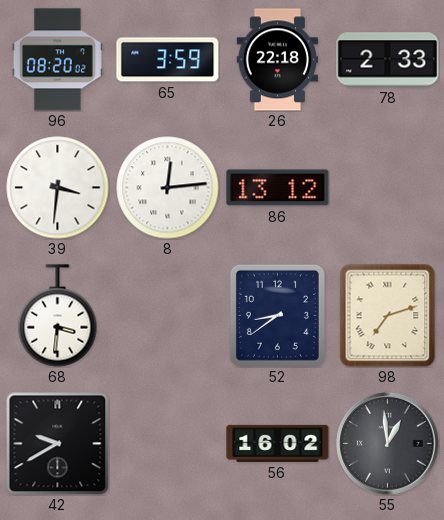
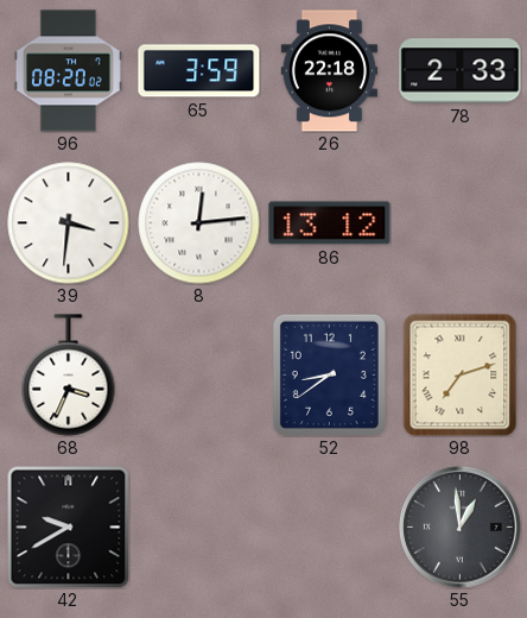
68: 3:31 -> 3:34 (69, 376)
56: 16:02 -> none (278, 443)
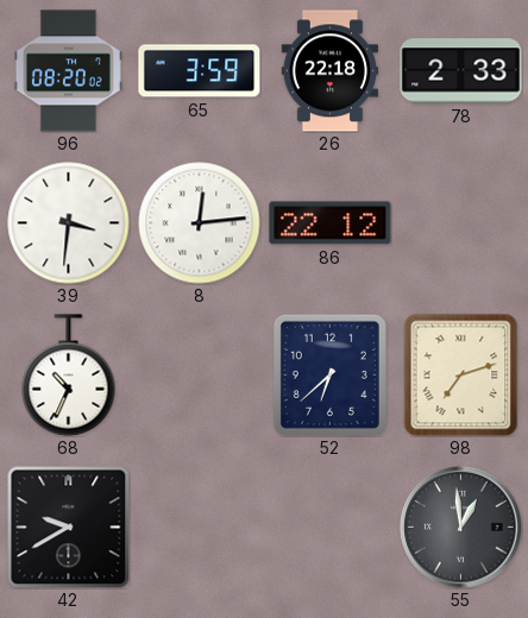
86: 13:12 -> 22:12 (331, 223)
68: 3:34 -> 10:34 (69, 376)
52: 8:39 -> 6:38 (329, 374)
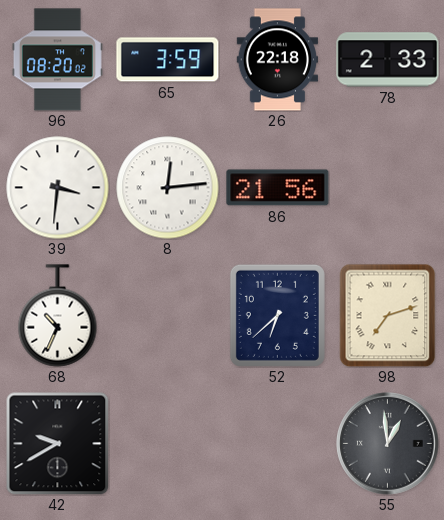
86: 22:12 -> 21:56 (278, 188)
